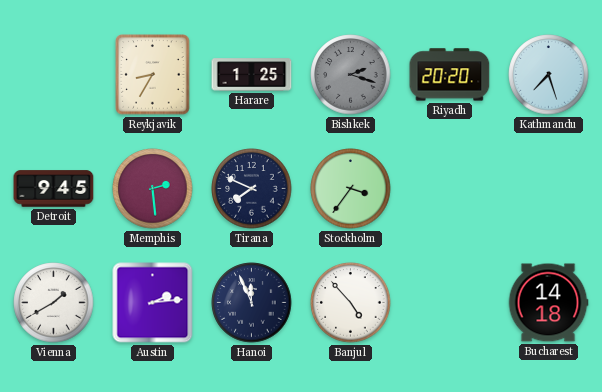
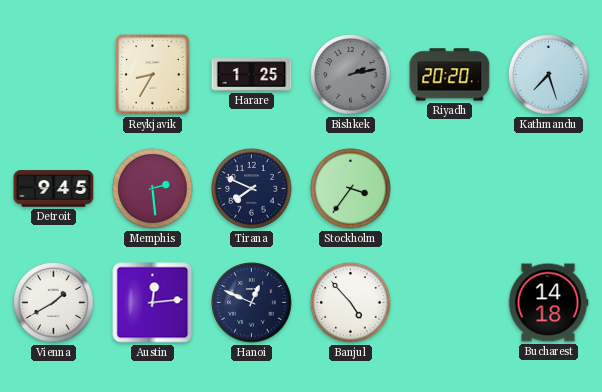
Bishkek: 2:18 -> 2:13 (351, 75)
Austin: 2:14 -> 12:14 (153, 303)
Hanoi: 11:56 -> 12:49 (252, 303)
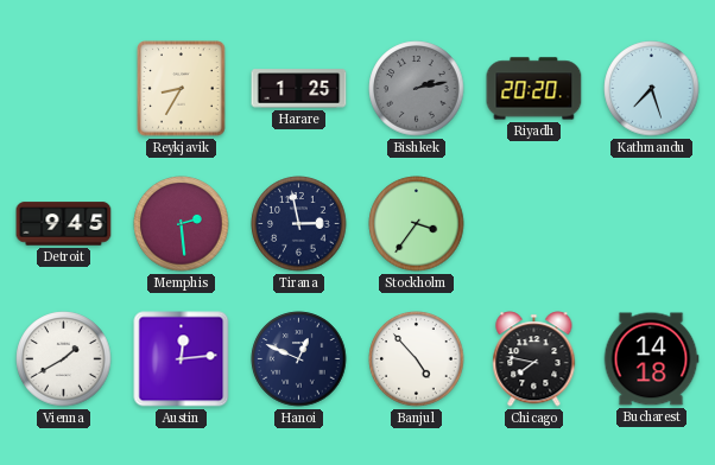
Tirana: 7:49 -> 2:58 (299, 224)
Chicago: none -> 7:47 (534, 359)
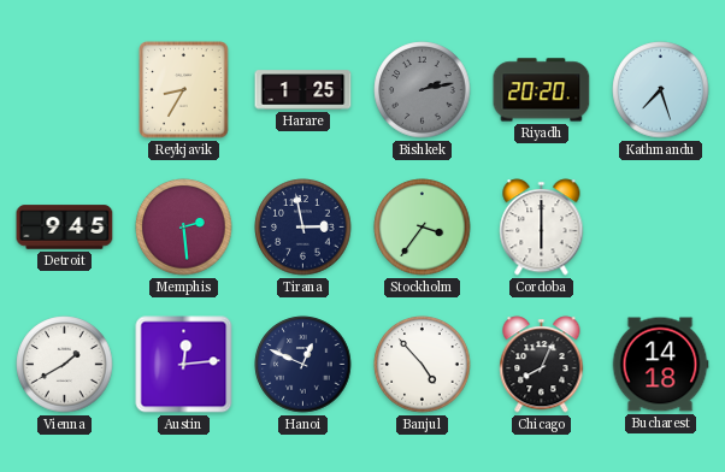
Cordoba: none -> 6:00 (542, 228)
Chicago: 7:47 -> 8:04 (542, 365)
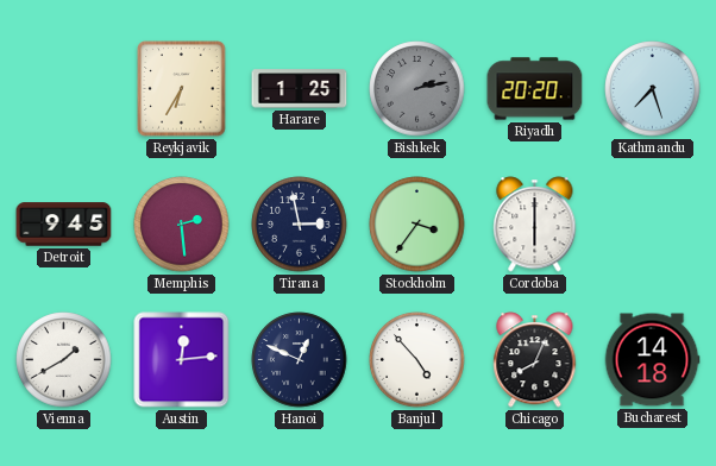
Reykjavik: 8:35 -> 6:35 (182, 89)
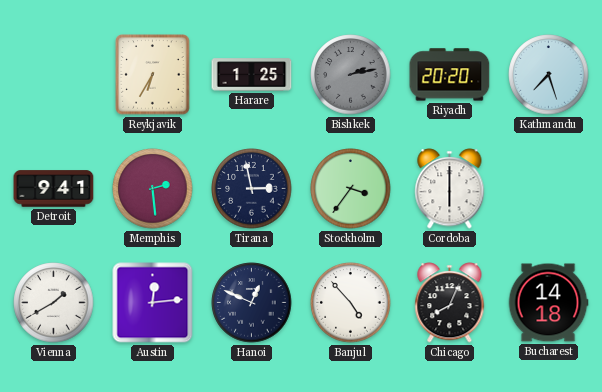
Detroit: 9:45 -> 9:41 (54, 189)
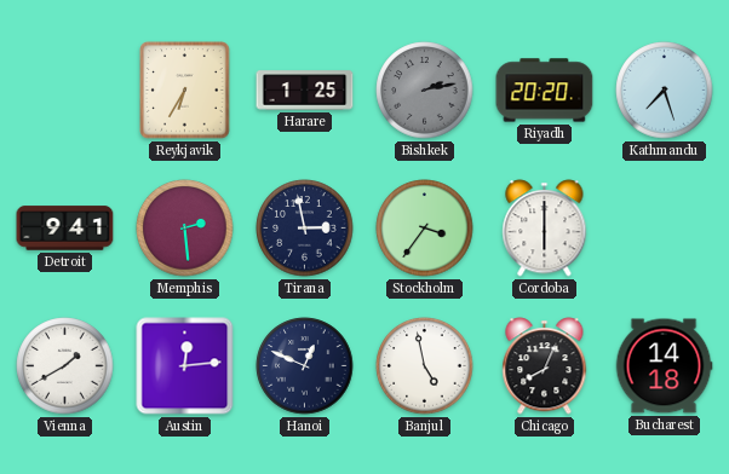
Banjul: 4:53 -> 4:58 (425, 366)
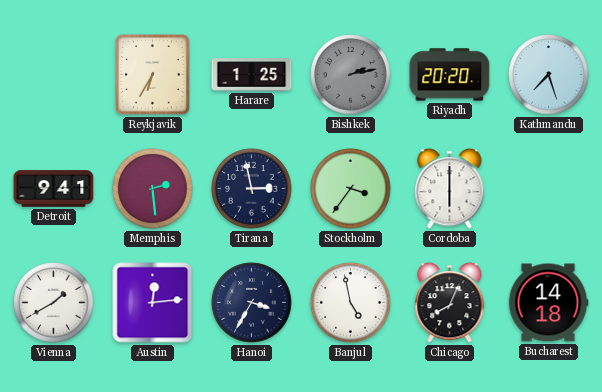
Hanoi: 12:49 -> 3:35 (252, 303)
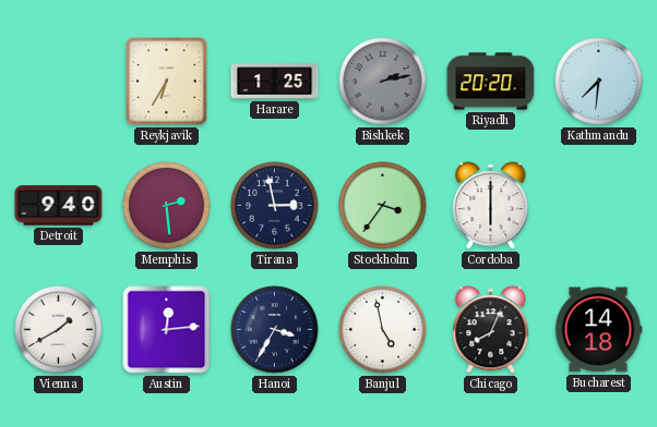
Kathmandu: 7:27 -> 7:31 (599, 82)
Detroit: 9:41 -> 9:40 (59, 206)
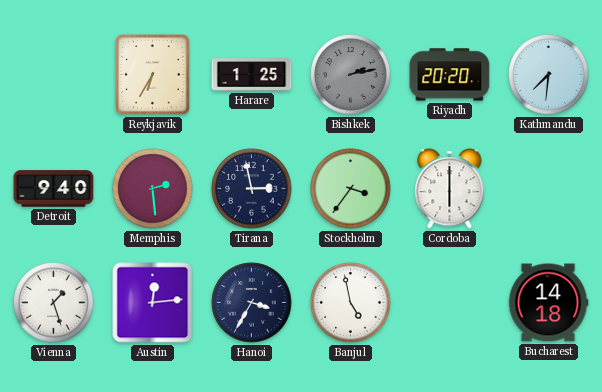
Vienna: 1:40 -> 1:27 (54, 303)
Chicago: 8:04 -> none (491, 330)
